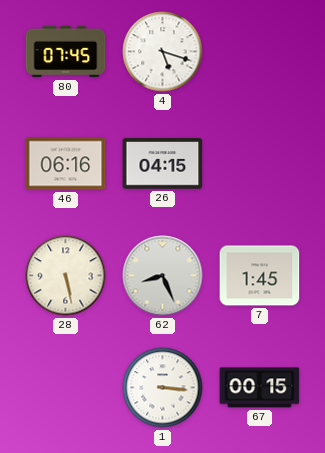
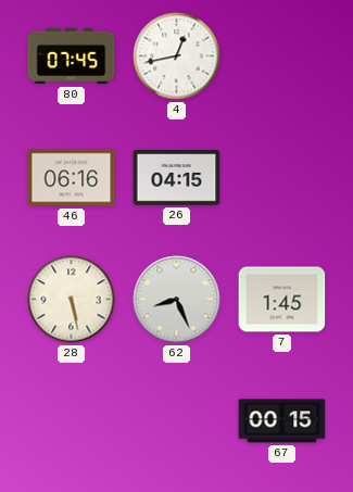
4: 5:18 -> 12:43 (177, 56)
1: 3:16 -> none (163, 388)
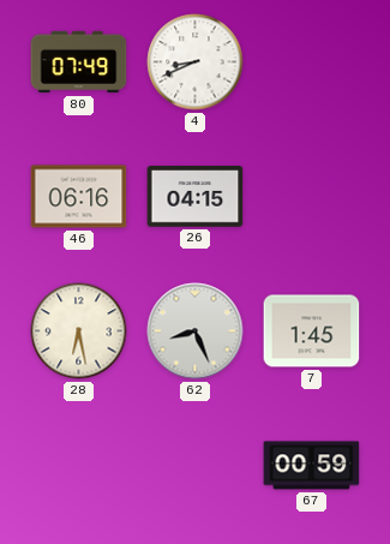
80: 07:45 -> 07:49 (79, 62)
4: 12:43 -> 8:41 (196, 62)
28: 5:28 -> 6:28 (79, 331)
67: 00:15 -> 00:59 (312, 466)
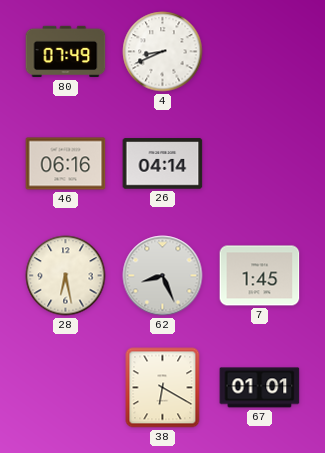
26: 04:15 -> 04:14 (163, 164)
38: none -> 6:20 (163, 388)
67: 00:59 -> 01:01 (260, 388)
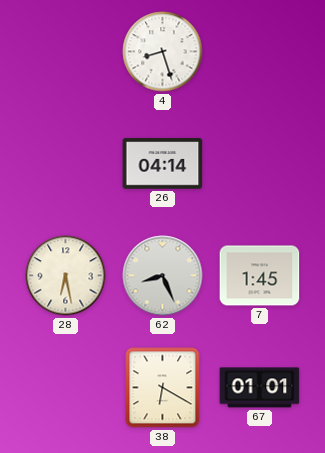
80: 07:49 -> none (66, 52)
4: 8:41 -> 8:27 (163, 52)
46: 06:16 -> none (66, 164)
